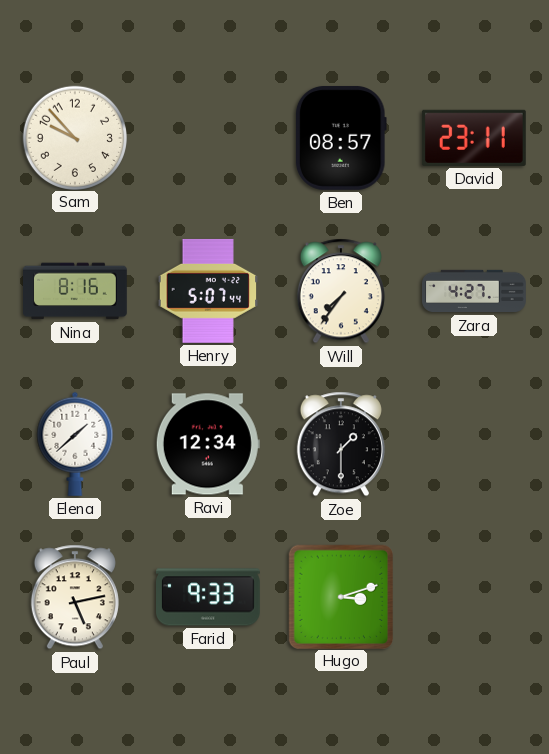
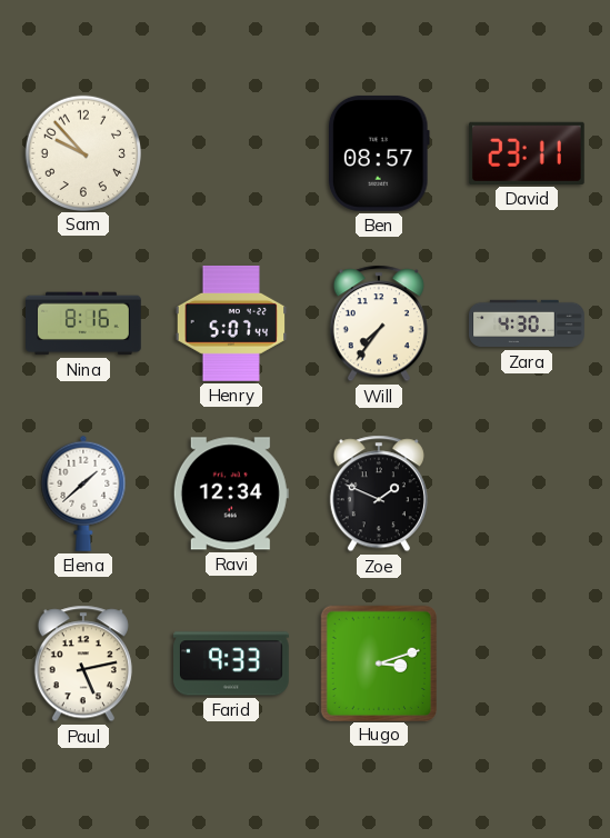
Zara: 4:27 -> 4:30 (527, 323)
Zoe: 1:30 -> 1:49 (379, 493)
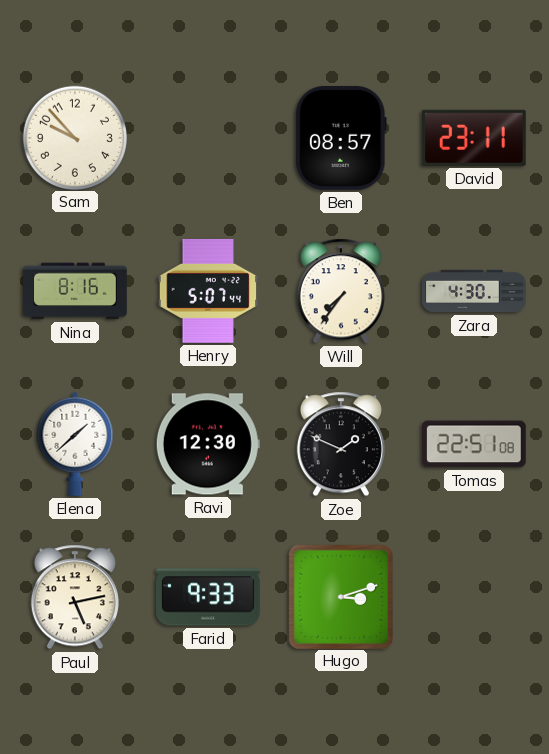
Ravi: 12:34 -> 12:30 (208, 444)
Tomas: none -> 22:51 (474, 444)
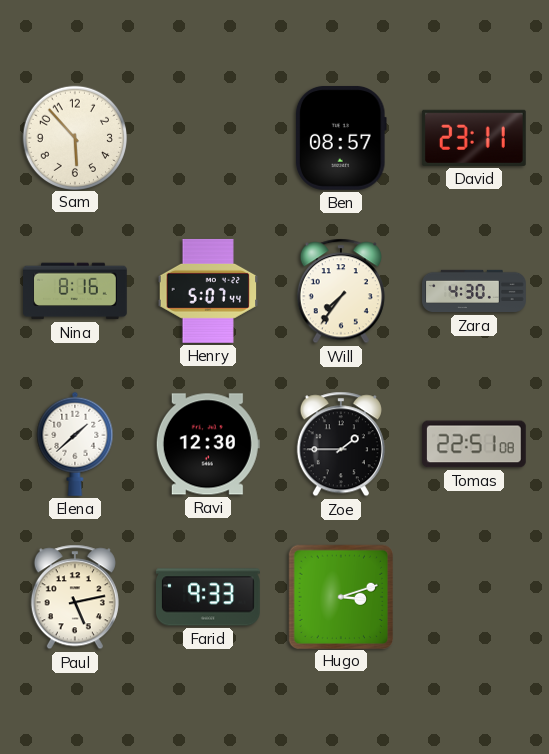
Sam: 9:53 -> 5:53 (74, 137)
Zoe: 1:49 -> 1:45 (341, 444)
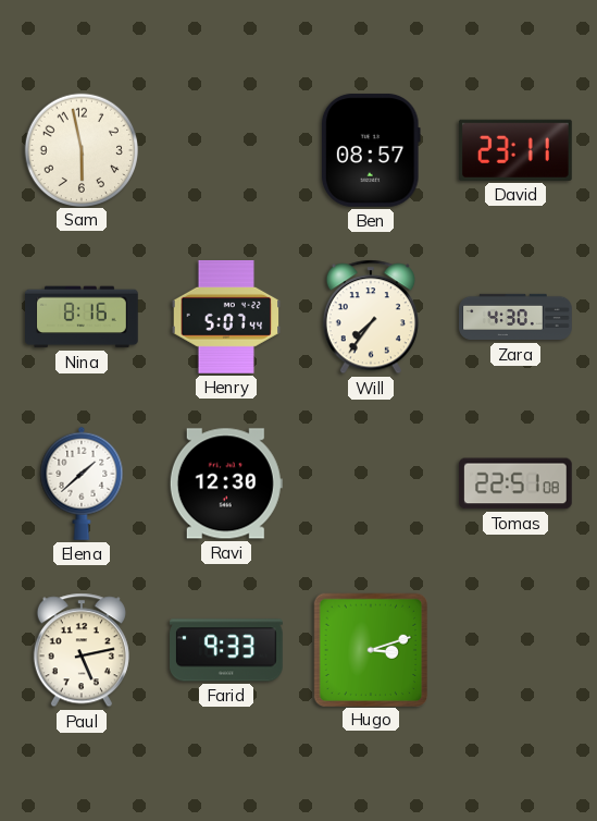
Sam: 5:53 -> 5:58 (80, 149)
Zoe: 1:45 -> none (341, 444)
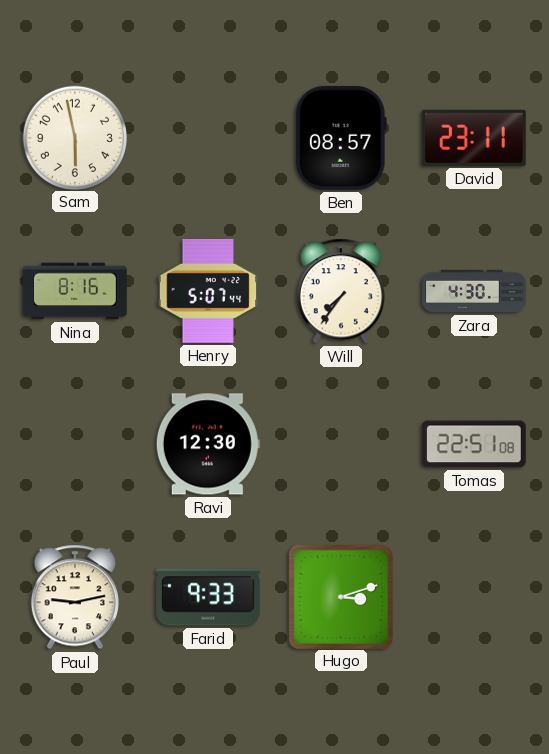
Elena: 1:38 -> none (82, 483)
Paul: 5:13 -> 9:13 (75, 597)
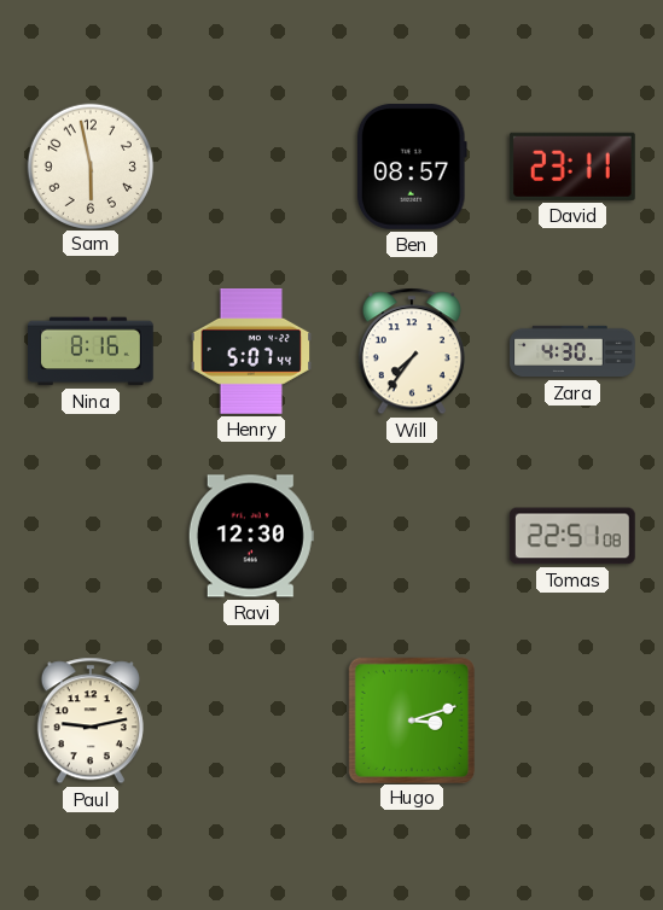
Farid: 9:33 -> none (209, 597)
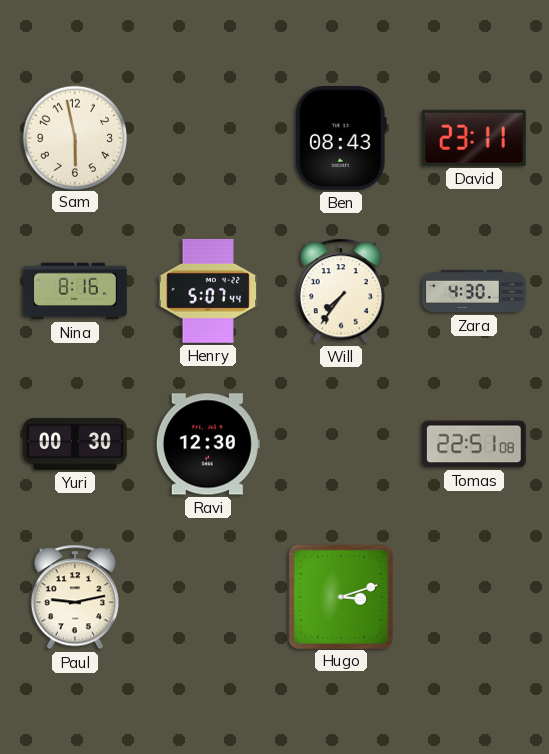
Ben: 08:57 -> 08:43 (341, 138)
Yuri: none -> 00:30 (76, 444)
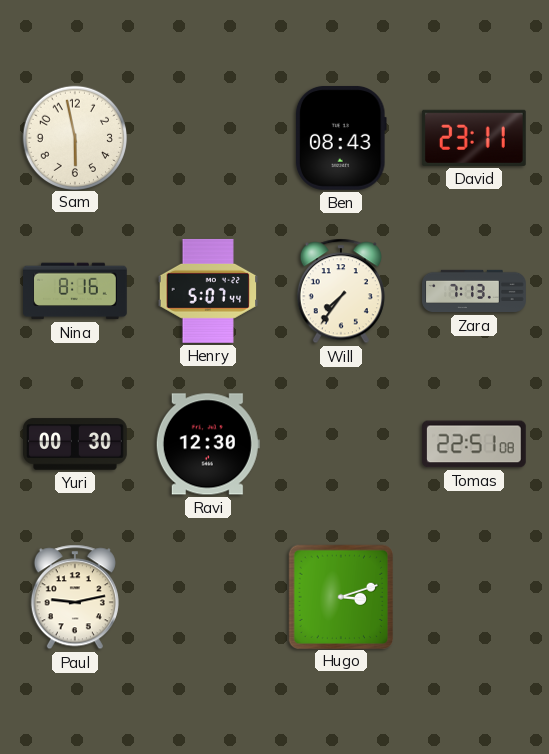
Zara: 4:30 -> 7:13 (474, 291)
